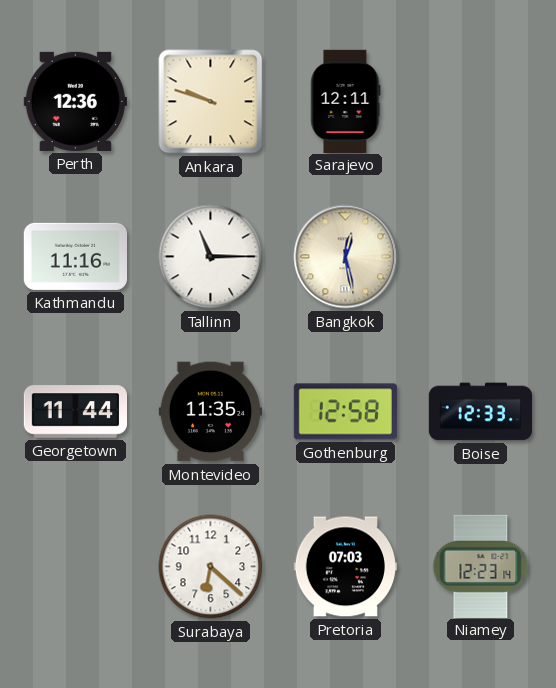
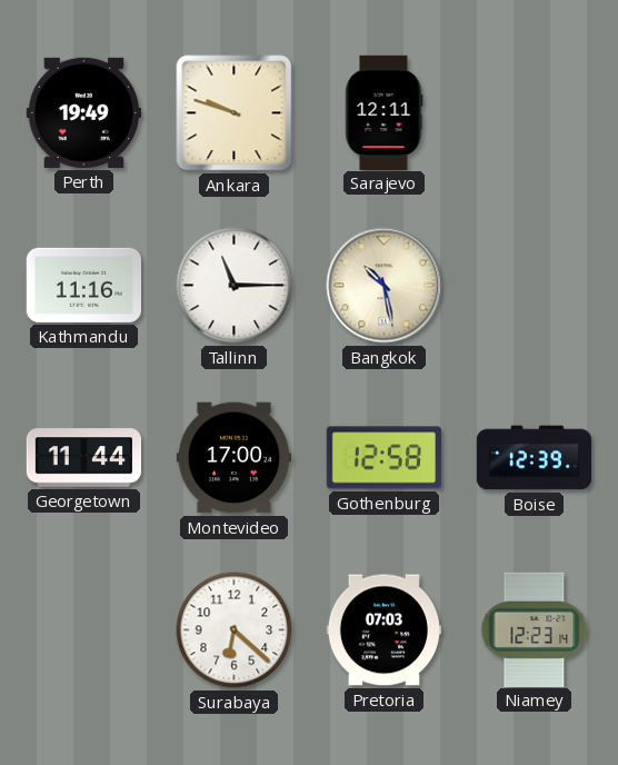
Perth: 12:36 -> 19:49 (83, 112)
Bangkok: 12:28 -> 10:28 (385, 286)
Montevideo: 11:35 -> 17:00 (233, 458)
Boise: 12:33 -> 12:39 (534, 458)
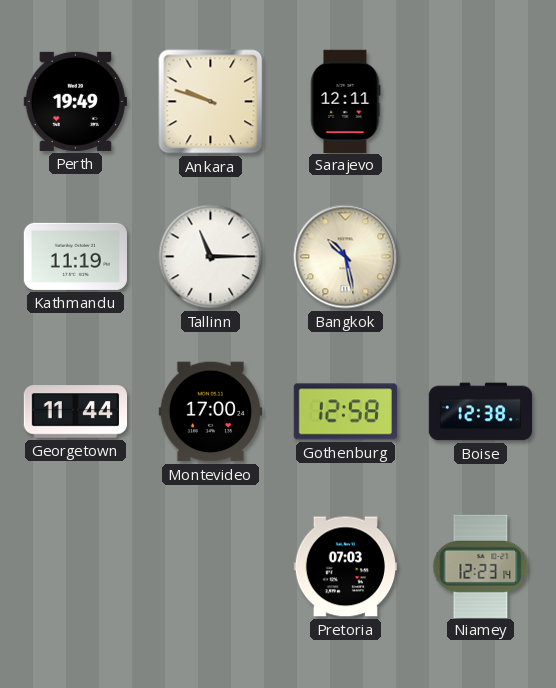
Kathmandu: 11:16 -> 11:19 (75, 256)
Boise: 12:39 -> 12:38 (480, 412)
Surabaya: 6:22 -> none (235, 630)
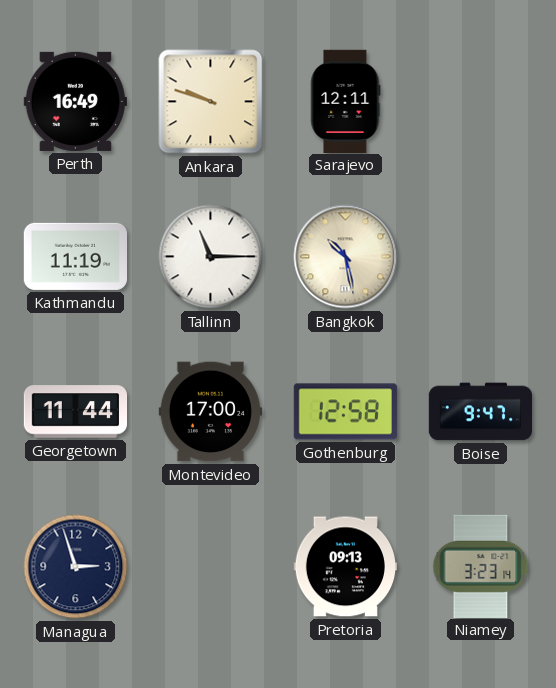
Perth: 19:49 -> 16:49 (75, 101)
Boise: 12:38 -> 9:47 (480, 412)
Managua: none -> 2:57 (76, 567)
Pretoria: 07:03 -> 09:13 (345, 567)
Niamey: 12:23 -> 3:23 (481, 566)
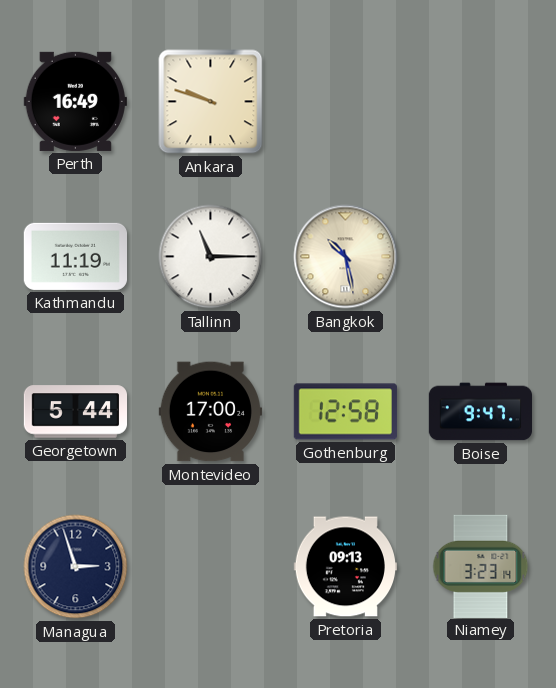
Sarajevo: 12:11 -> none (346, 101)
Georgetown: 11:44 -> 5:44 (75, 412)
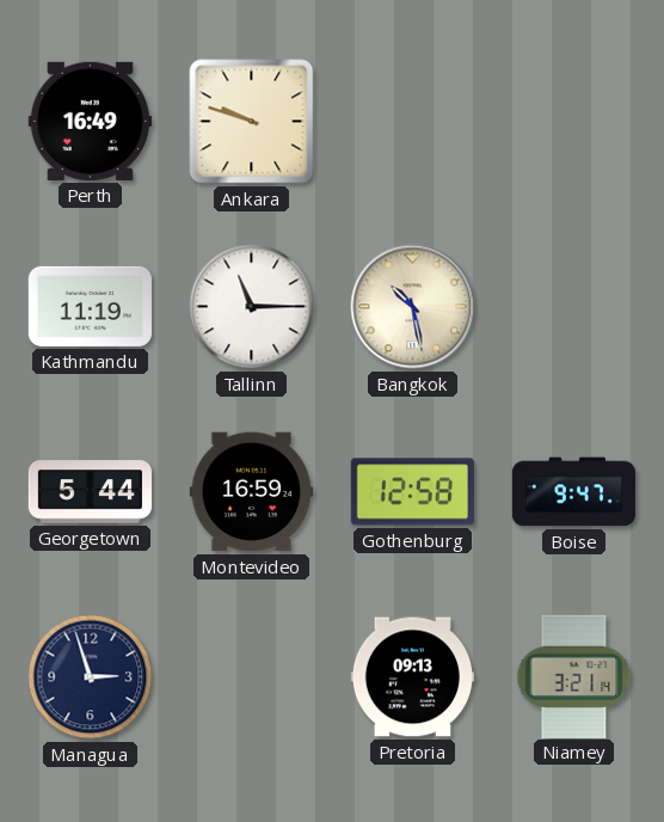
Montevideo: 17:00 -> 16:59 (251, 492)
Niamey: 3:23 -> 3:21 (574, 676)
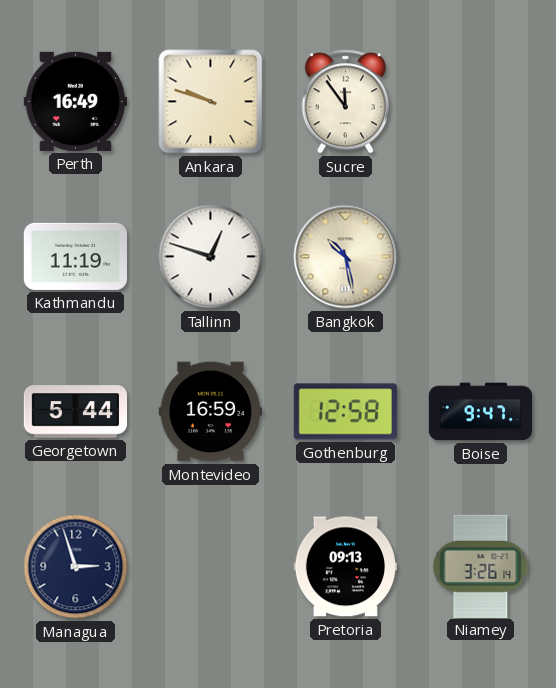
Sucre: none -> 11:54 (346, 102)
Tallinn: 11:15 -> 12:48 (211, 257)
Niamey: 3:21 -> 3:26 (481, 566)
